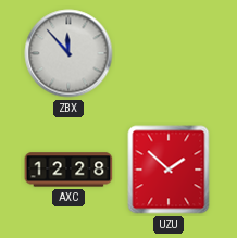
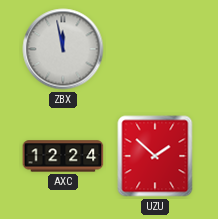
ZBX: 11:53 -> 11:58 (63, 49)
AXC: 12:28 -> 12:24 (63, 156)
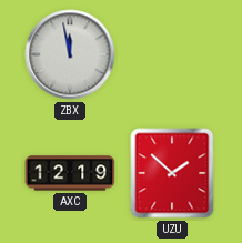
AXC: 12:24 -> 12:19 (70, 173)
